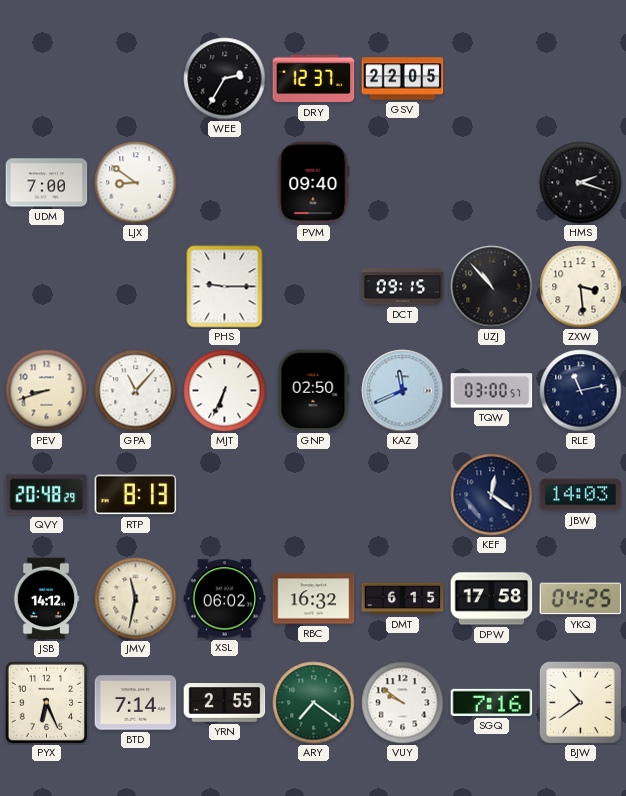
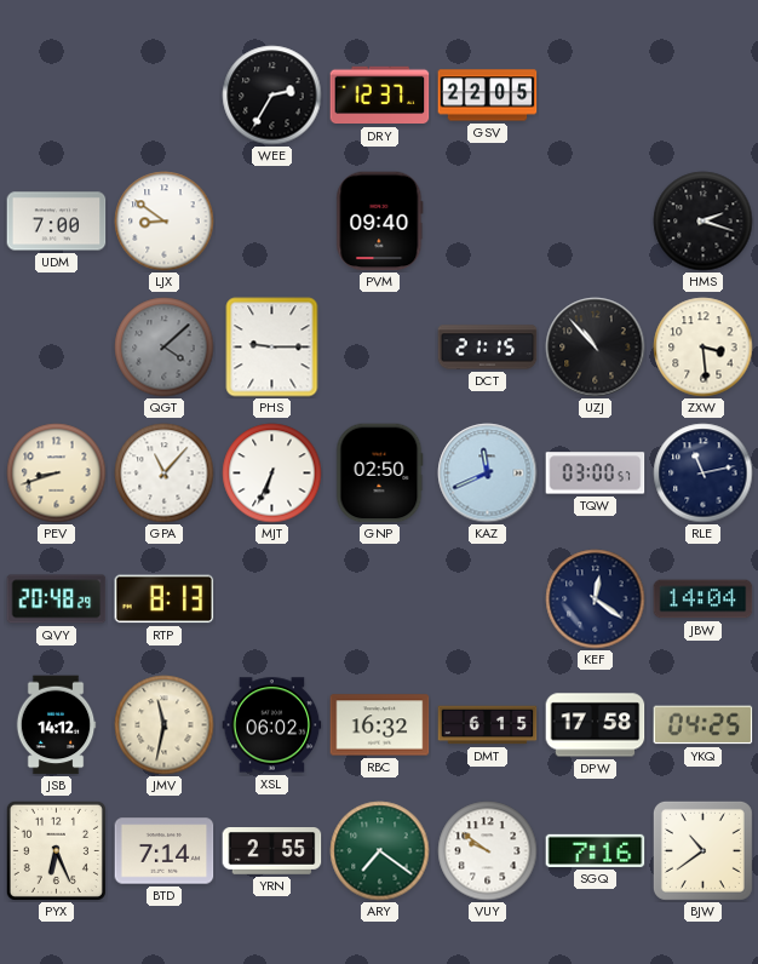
QGT: none -> 4:08 (165, 348)
DCT: 09:15 -> 21:15 (488, 348)
JBW: 14:03 -> 14:04 (704, 599)
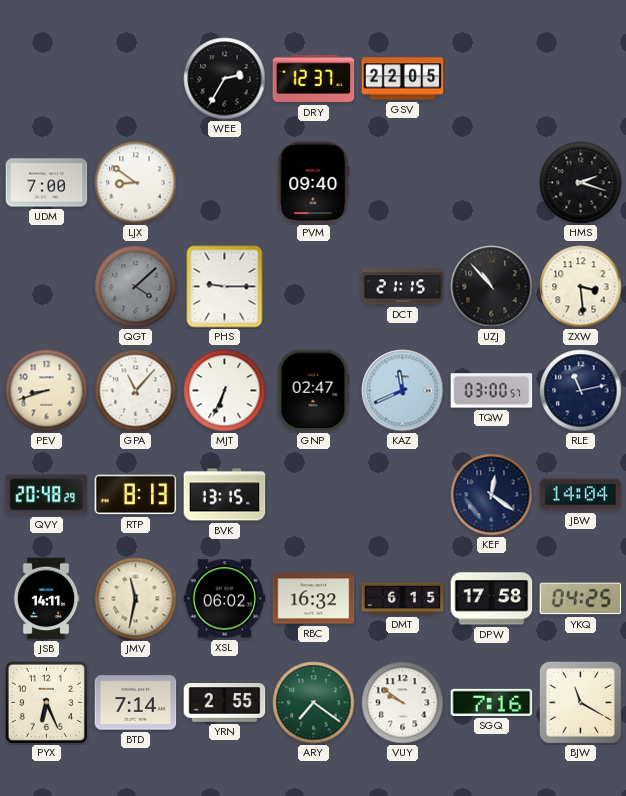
GNP: 02:50 -> 02:47 (314, 391)
BVK: none -> 13:15 (225, 495)
JSB: 14:12 -> 14:11 (46, 599)
BJW: 10:39 -> 11:20 (580, 702)
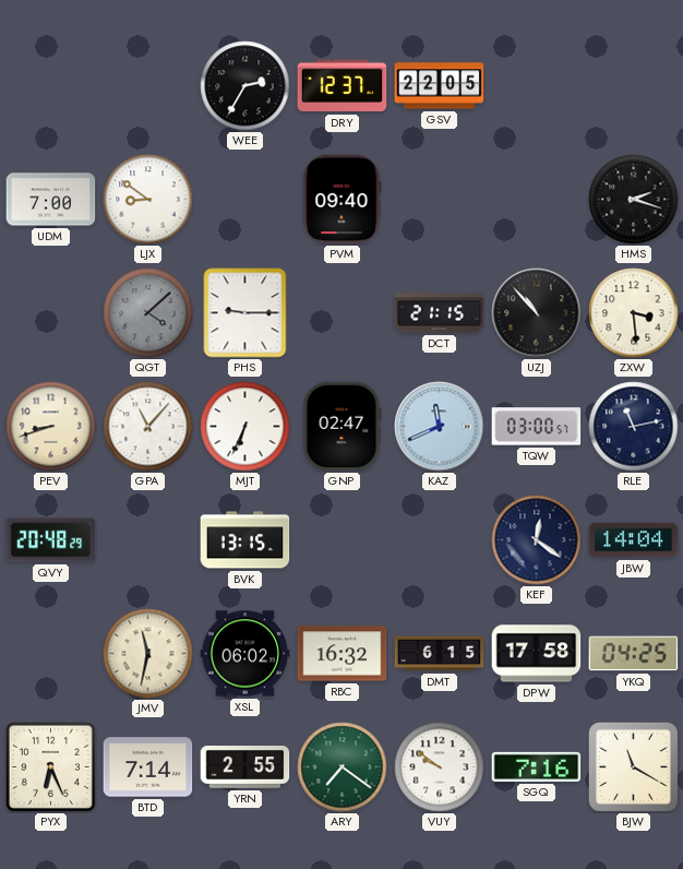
RTP: 8:13 -> none (136, 495)
JSB: 14:11 -> none (46, 599)
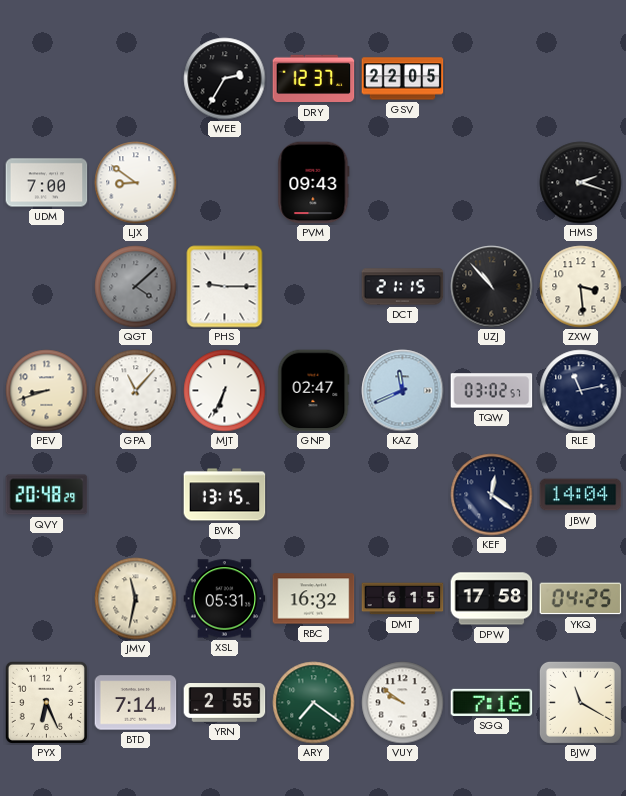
PVM: 09:40 -> 09:43 (314, 183)
TQW: 03:00 -> 03:02 (492, 391)
XSL: 06:02 -> 05:31 (225, 599)
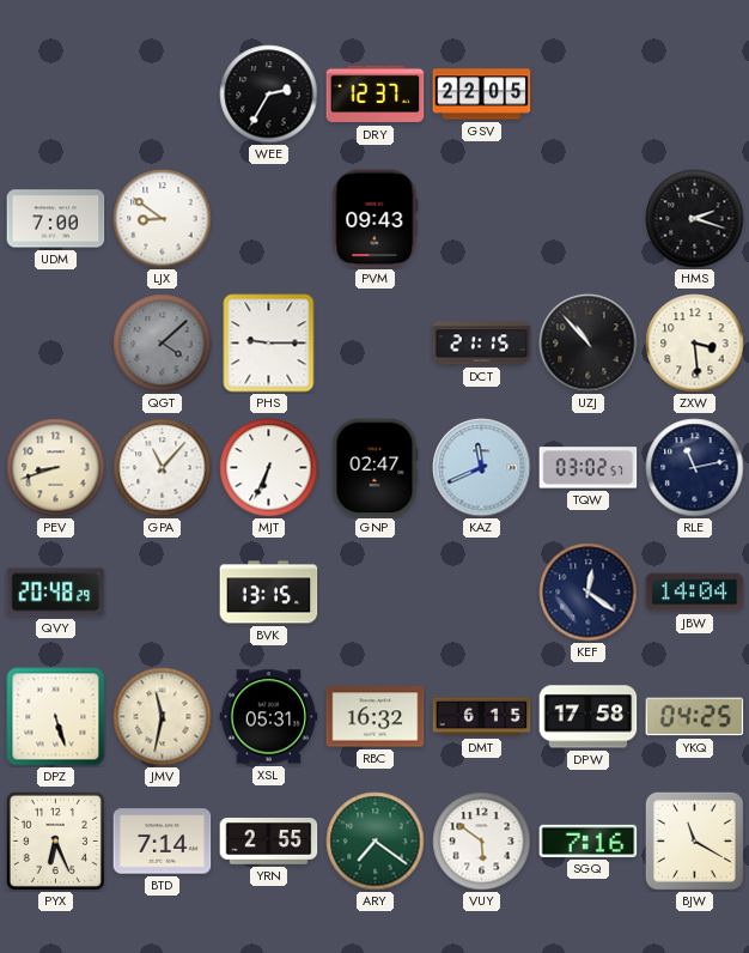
DPZ: none -> 5:27 (56, 717)
VUY: 9:51 -> 5:51 (482, 842)
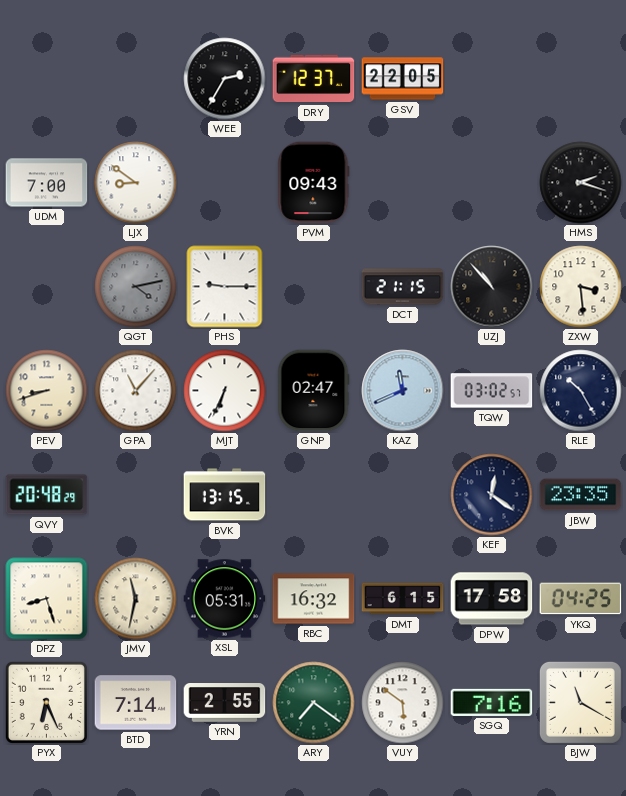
QGT: 4:08 -> 4:13 (136, 287)
RLE: 11:13 -> 10:25 (581, 391)
JBW: 14:04 -> 23:35 (581, 495)
DPZ: 5:27 -> 8:27 (47, 599)
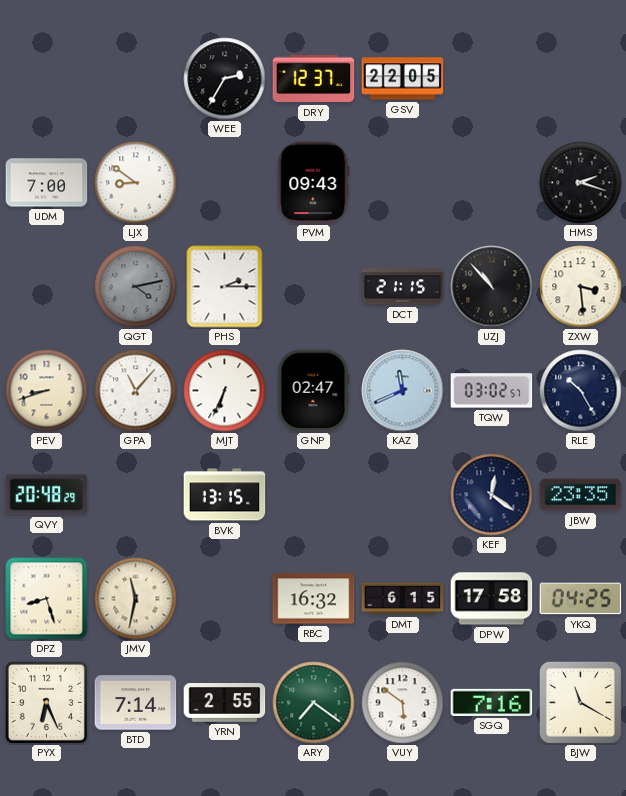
PHS: 9:15 -> 2:15 (225, 287)
XSL: 05:31 -> none (225, 599)
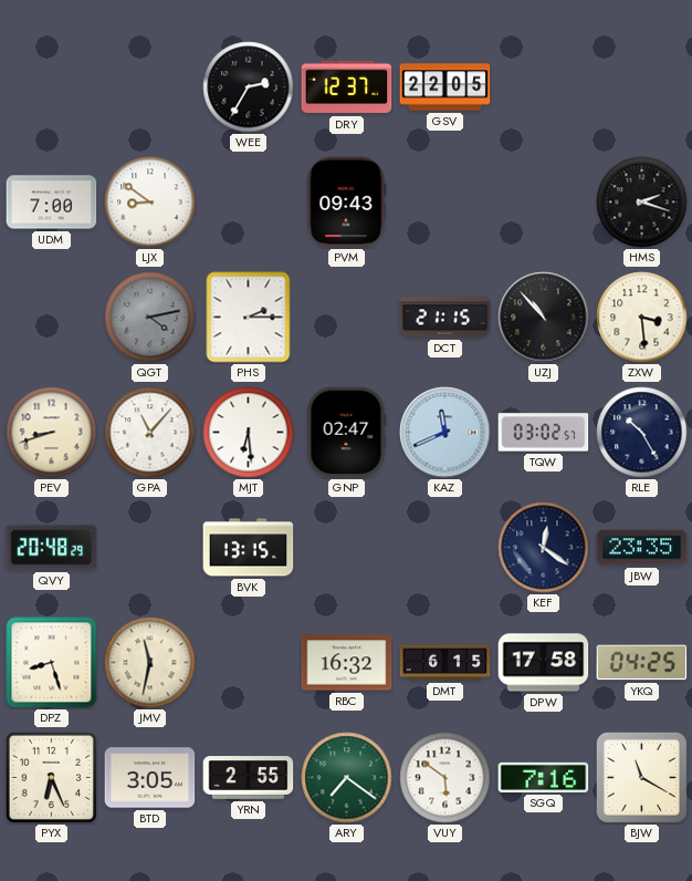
MJT: 6:34 -> 6:29 (249, 433)
BTD: 7:14 -> 3:05 (150, 778)
